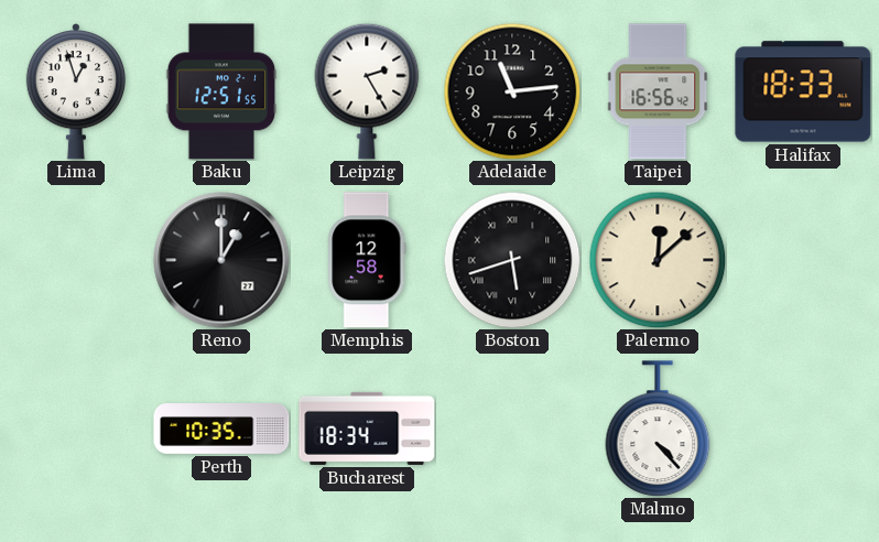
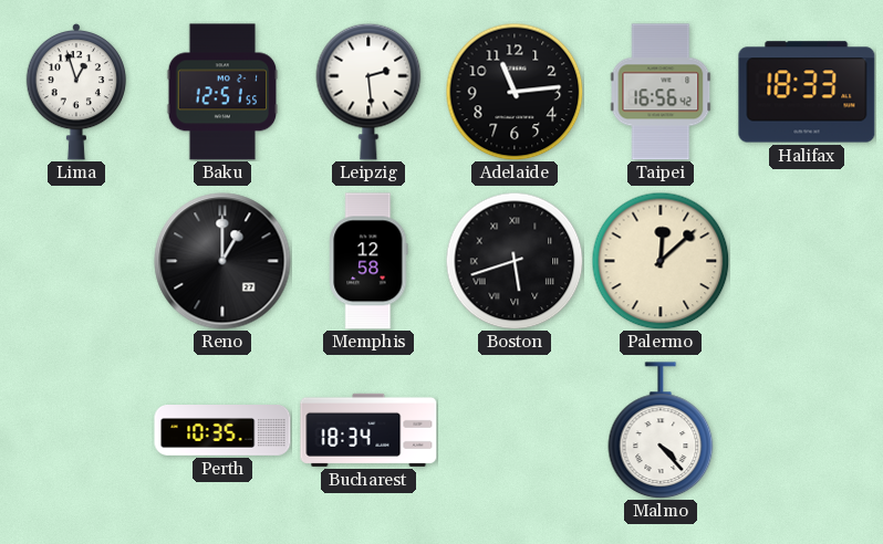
Leipzig: 2:25 -> 2:29 (368, 92)
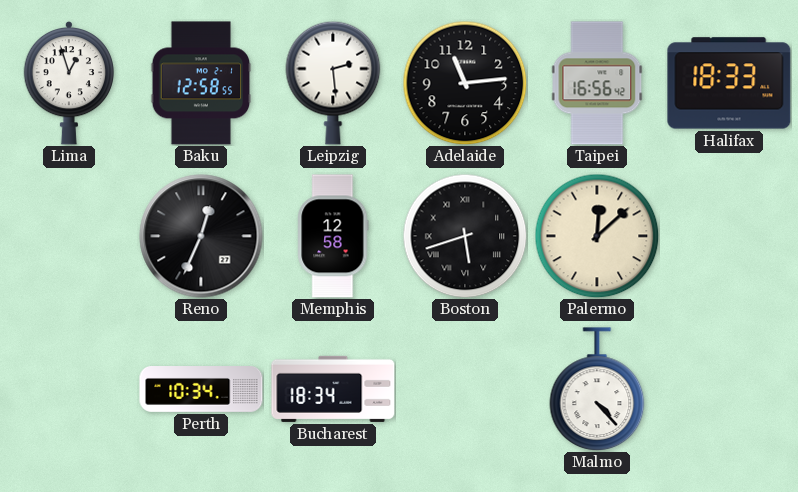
Baku: 12:51 -> 12:58 (201, 83)
Reno: 1:00 -> 12:34 (201, 236)
Perth: 10:35 -> 10:34 (201, 390)
